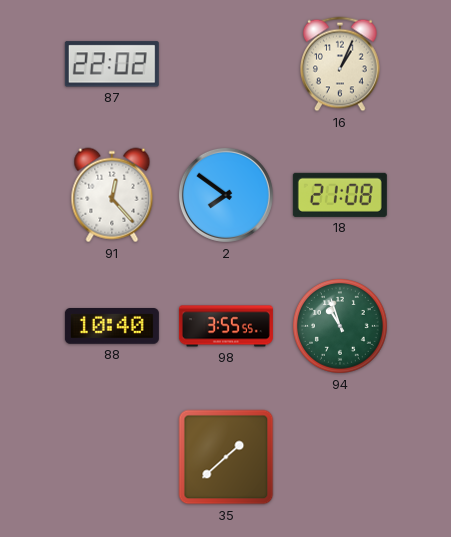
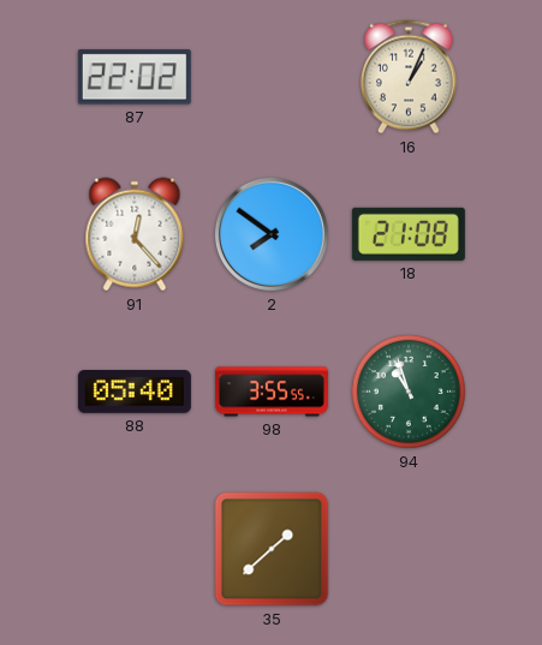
88: 10:40 -> 05:40 (135, 392)
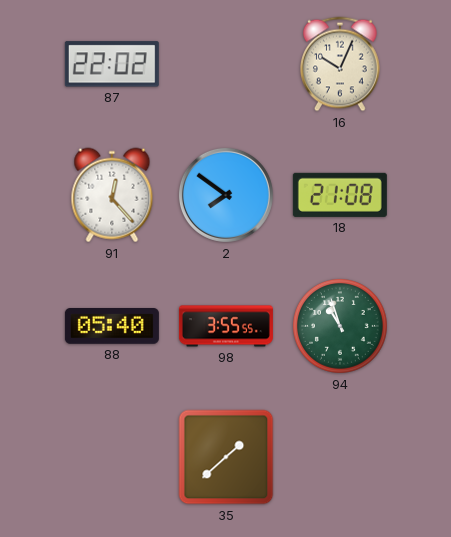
16: 1:04 -> 10:04 (341, 64)
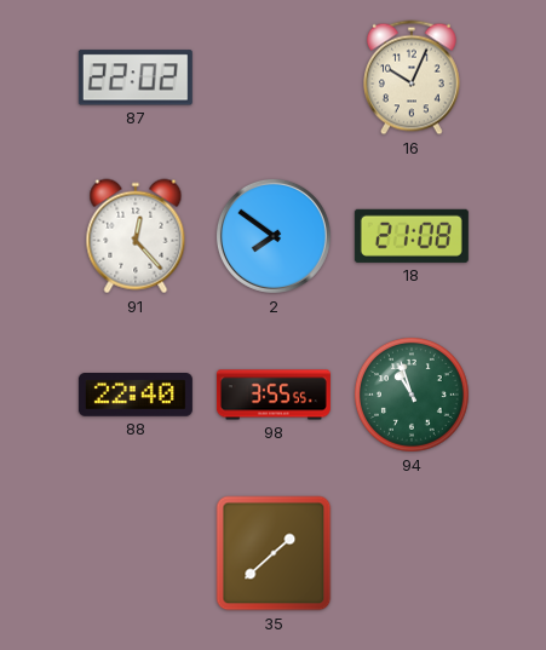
88: 05:40 -> 22:40 (136, 395)
